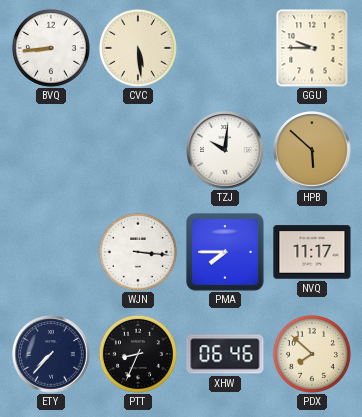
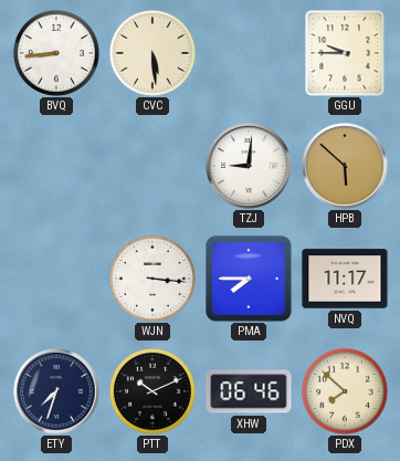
TZJ: 10:01 -> 9:01 (249, 166)
ETY: 7:37 -> 7:33 (56, 391)
PTT: 8:34 -> 10:11 (152, 391)
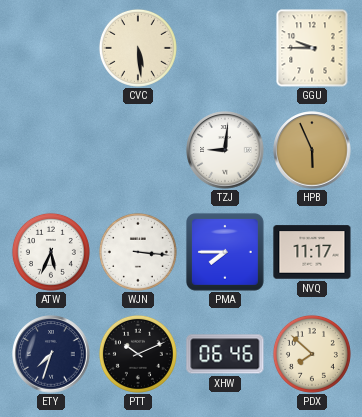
BVQ: 8:44 -> none (56, 53)
HPB: 5:52 -> 5:56 (312, 150)
ATW: none -> 5:34 (51, 252)
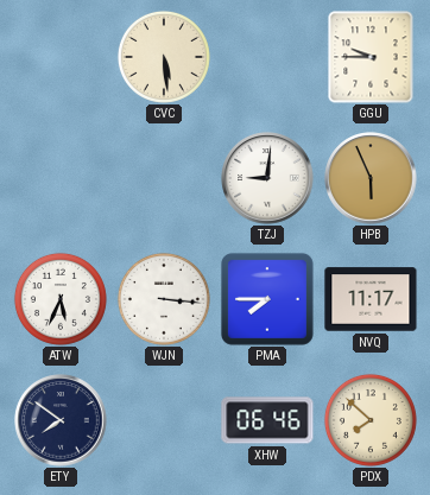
ETY: 7:33 -> 7:51 (61, 420)
PTT: 10:11 -> none (138, 354)
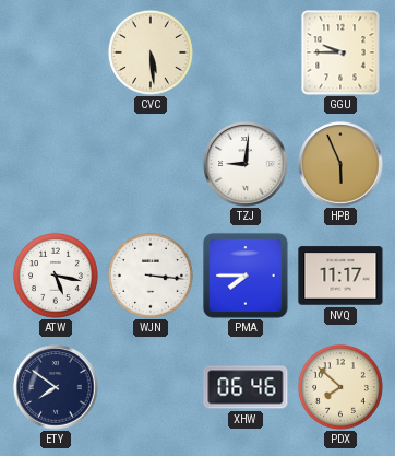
ATW: 5:34 -> 5:17 (56, 276)
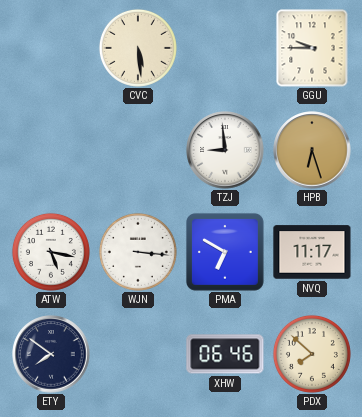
TZJ: 9:01 -> 8:59 (225, 150)
HPB: 5:56 -> 6:27 (312, 150)
PMA: 7:45 -> 6:50 (225, 252)
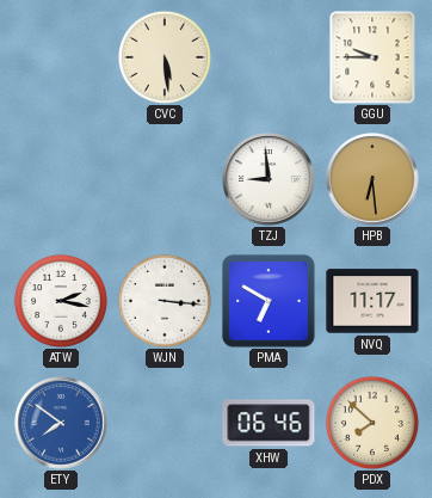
HPB: 6:27 -> 6:29 (372, 179)
ATW: 5:17 -> 2:17 (61, 301)
ETY dial: navy -> blue (61, 423)
